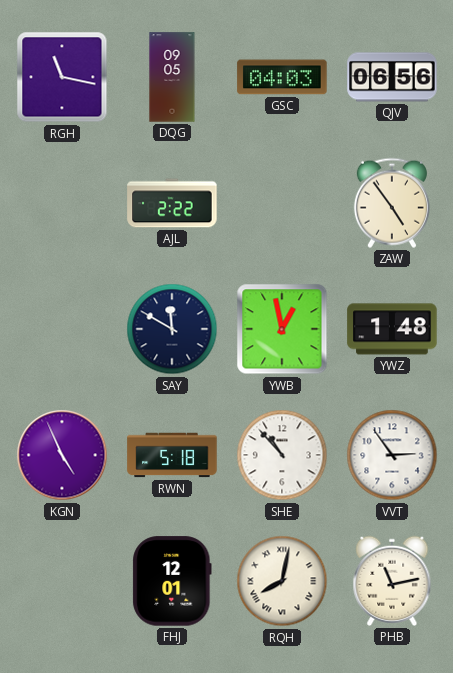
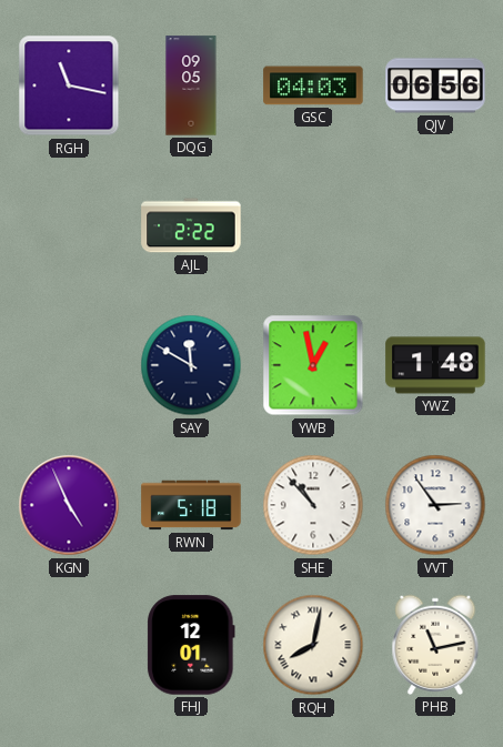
ZAW: 4:54 -> none (392, 203)
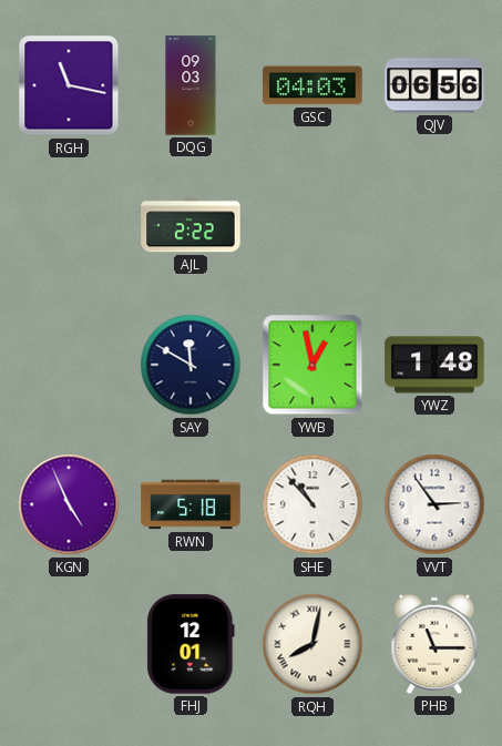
DQG: 09:05 -> 09:03 (191, 85)
PHB: 11:13 -> 11:15 (434, 644)
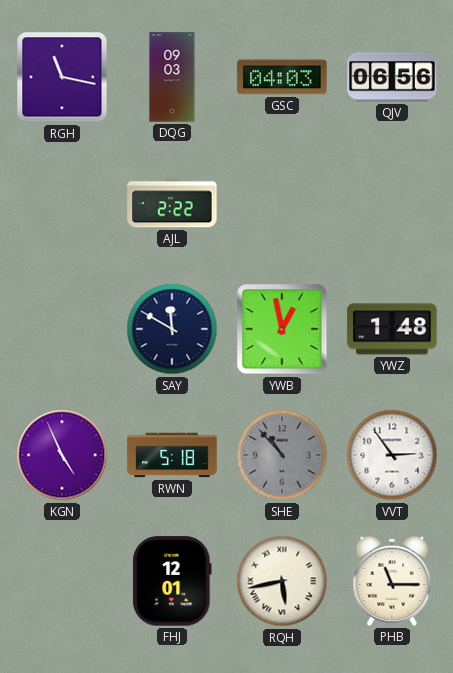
SHE dial: white -> grey (282, 455)
RQH: 8:02 -> 5:43 (282, 581)
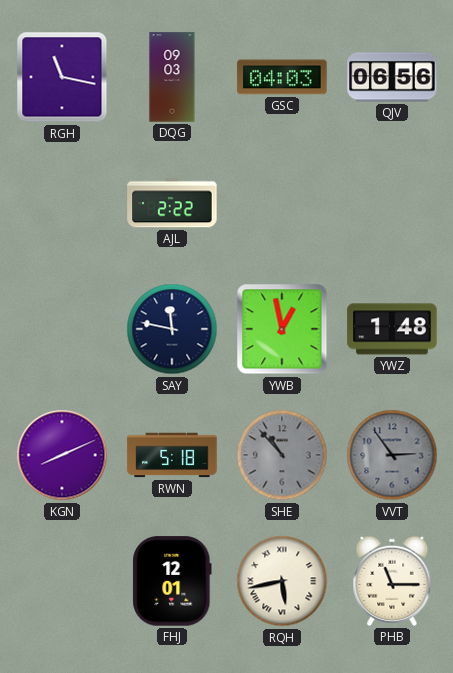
SAY: 11:50 -> 11:47 (172, 329)
KGN: 4:56 -> 8:11 (62, 455)
VVT dial: white -> grey (392, 455)
